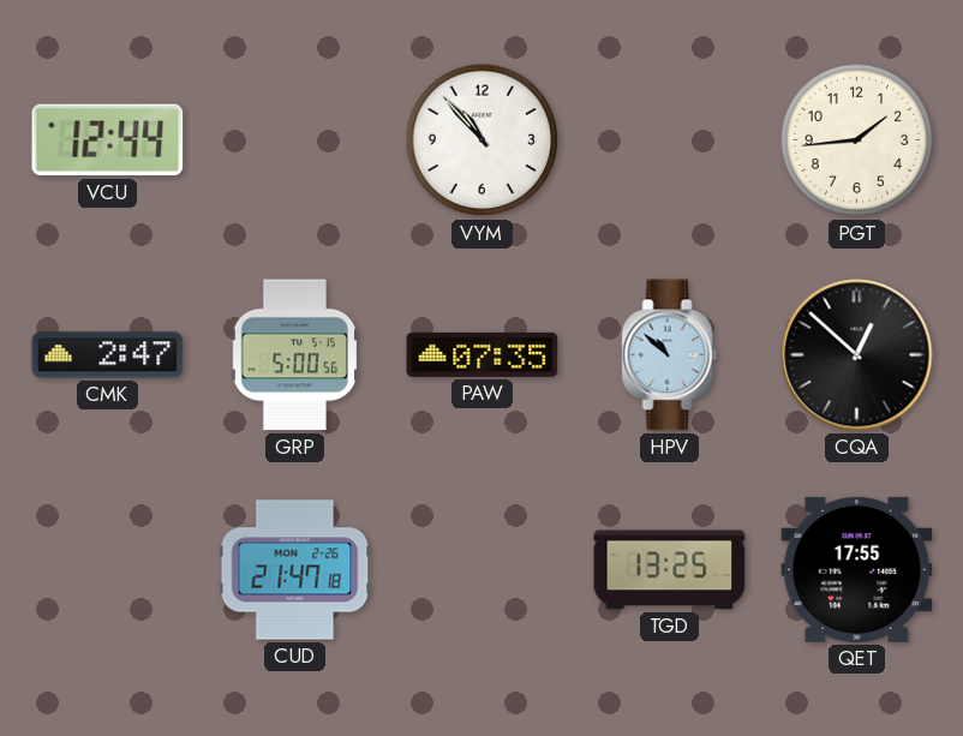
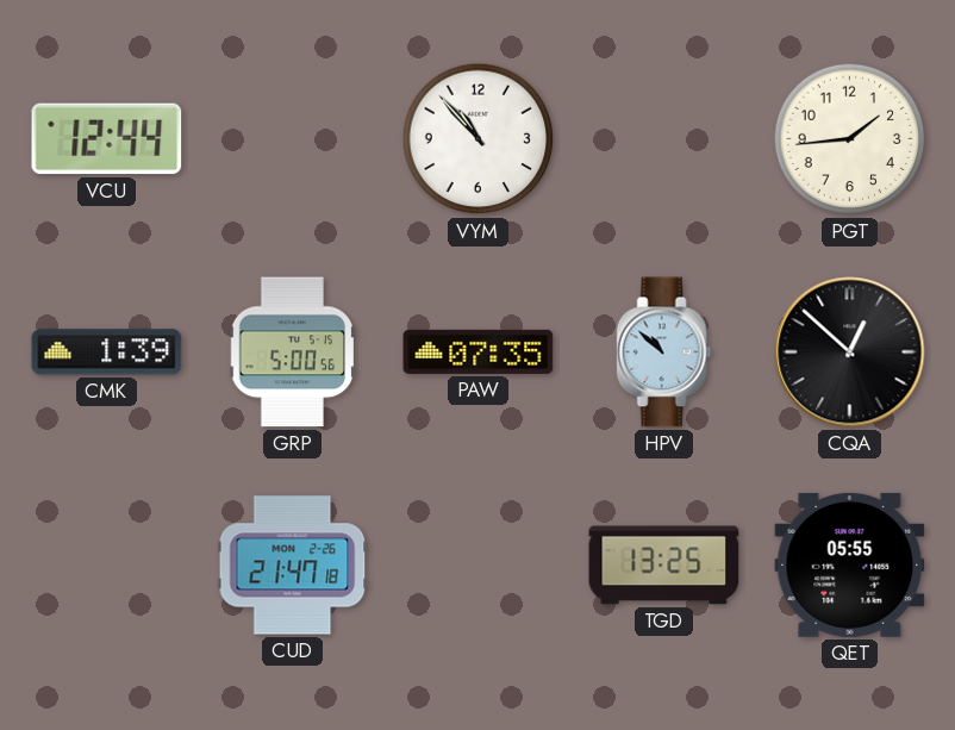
CMK: 2:47 -> 1:39 (107, 352)
QET: 17:55 -> 05:55 (850, 564)
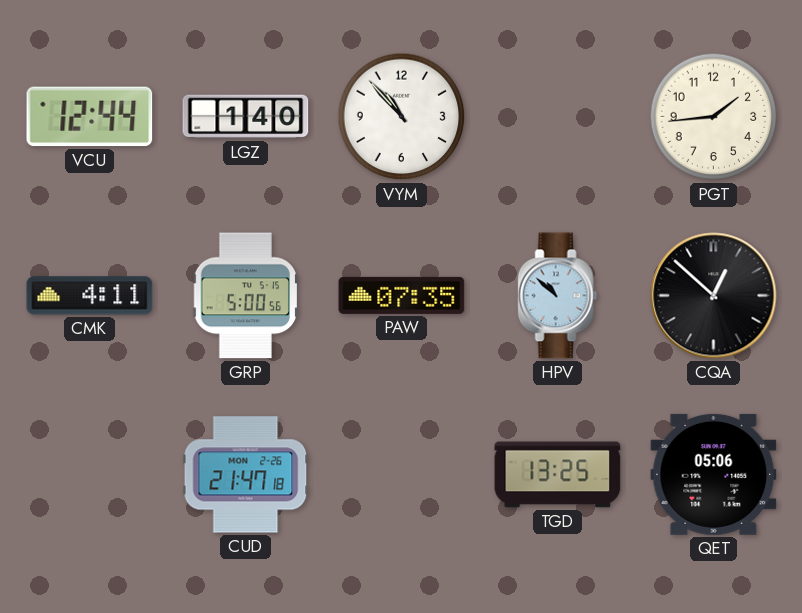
LGZ: none -> 1:40 (246, 117)
CMK: 1:39 -> 4:11 (90, 296)
QET: 05:55 -> 05:06 (714, 474)
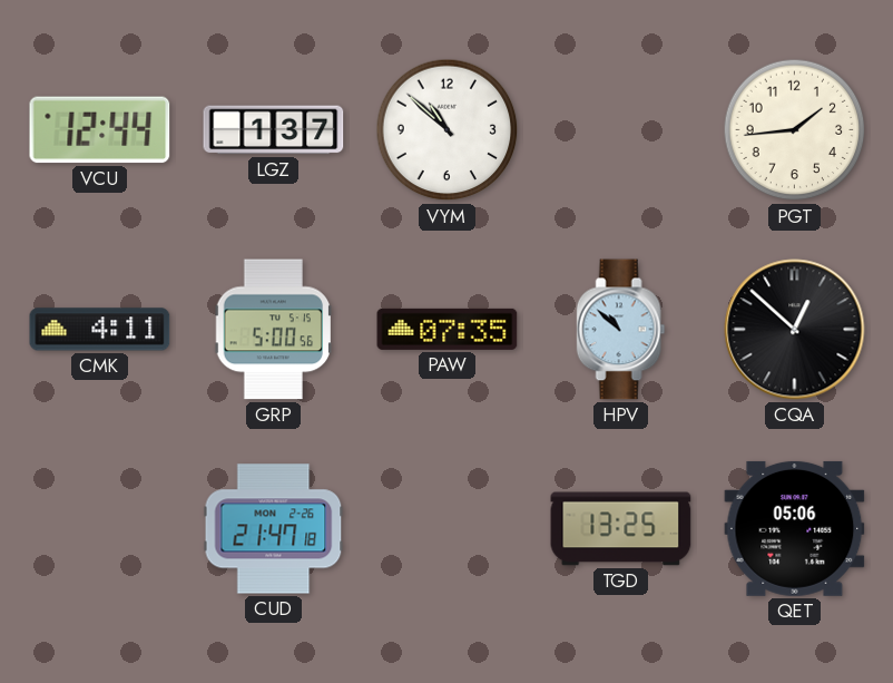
LGZ: 1:40 -> 1:37 (274, 130)
VYM: 10:53 -> 10:52 (448, 130)
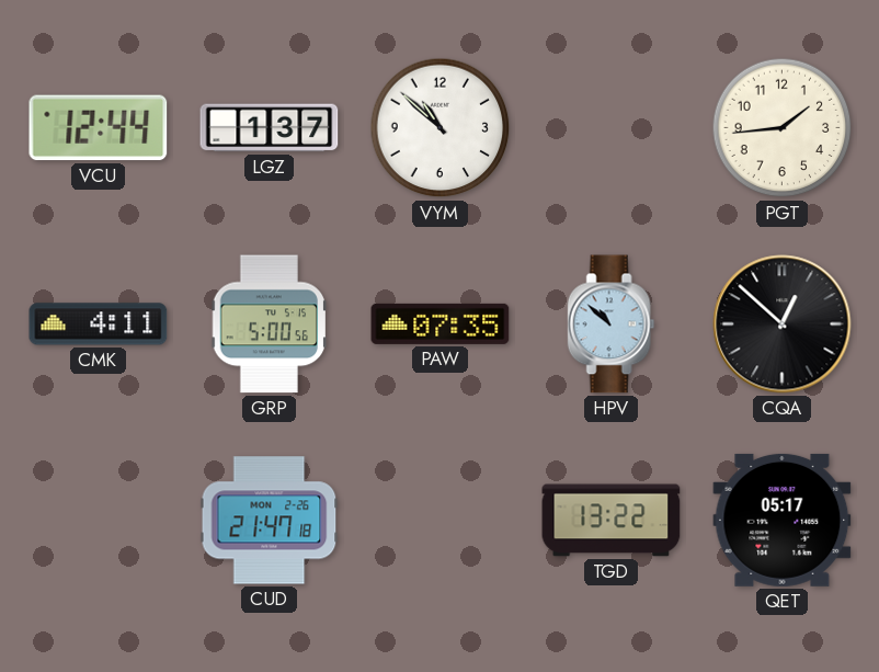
TGD: 13:25 -> 13:22 (612, 521)
QET: 05:06 -> 05:17 (783, 520)
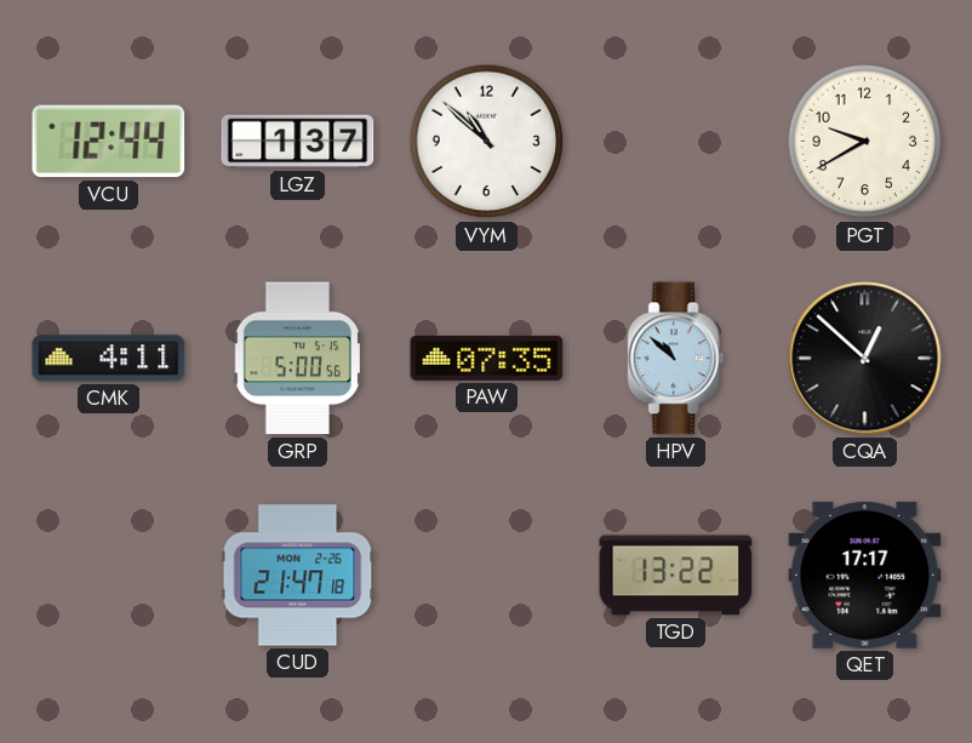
PGT: 1:44 -> 9:40 (865, 142)
QET: 05:17 -> 17:17 (865, 575)
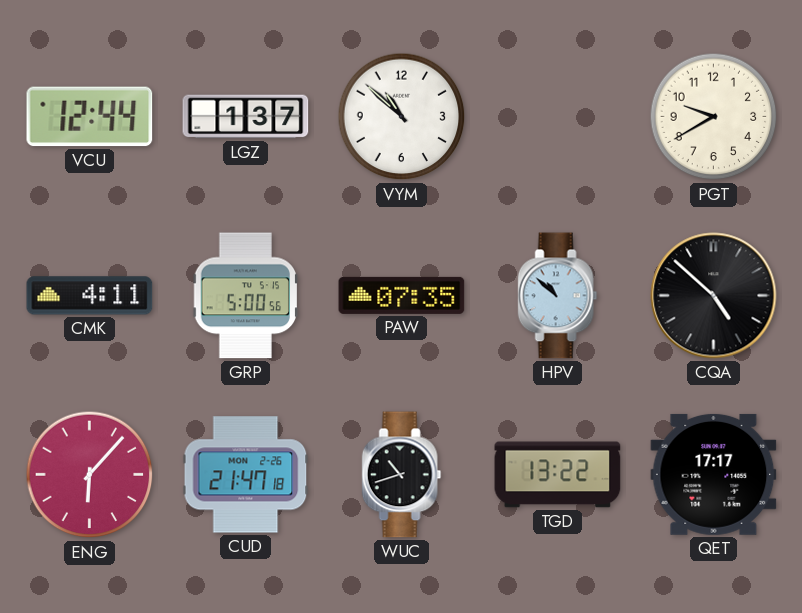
CQA: 12:52 -> 4:52 (714, 296)
ENG: none -> 6:07 (90, 475)
WUC: none -> 10:42 (402, 475)
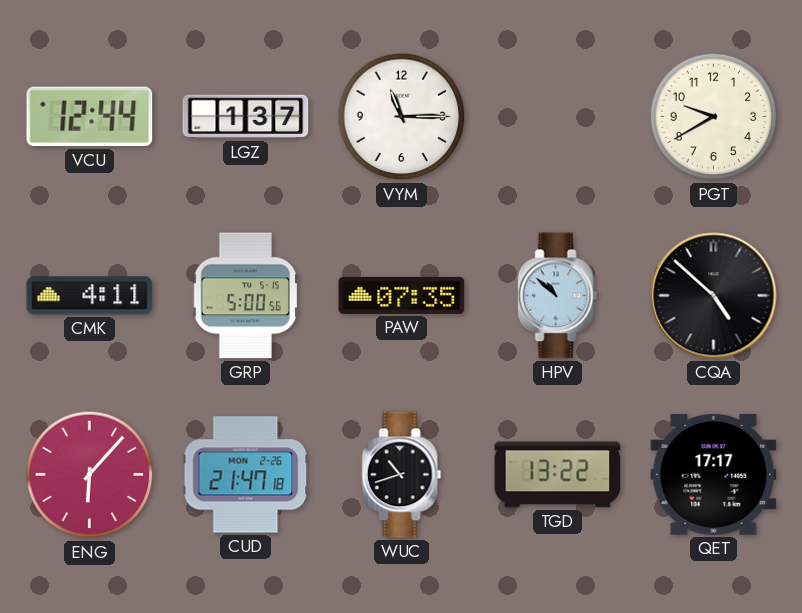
VYM: 10:52 -> 11:15 (402, 117)
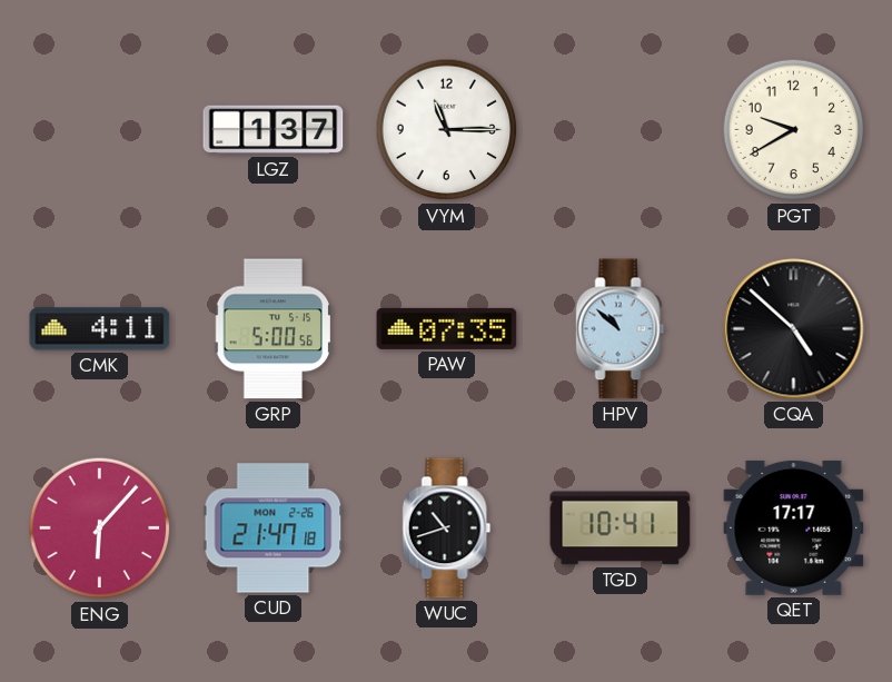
VCU: 12:44 -> none (90, 117)
TGD: 13:22 -> 10:41 (621, 528)
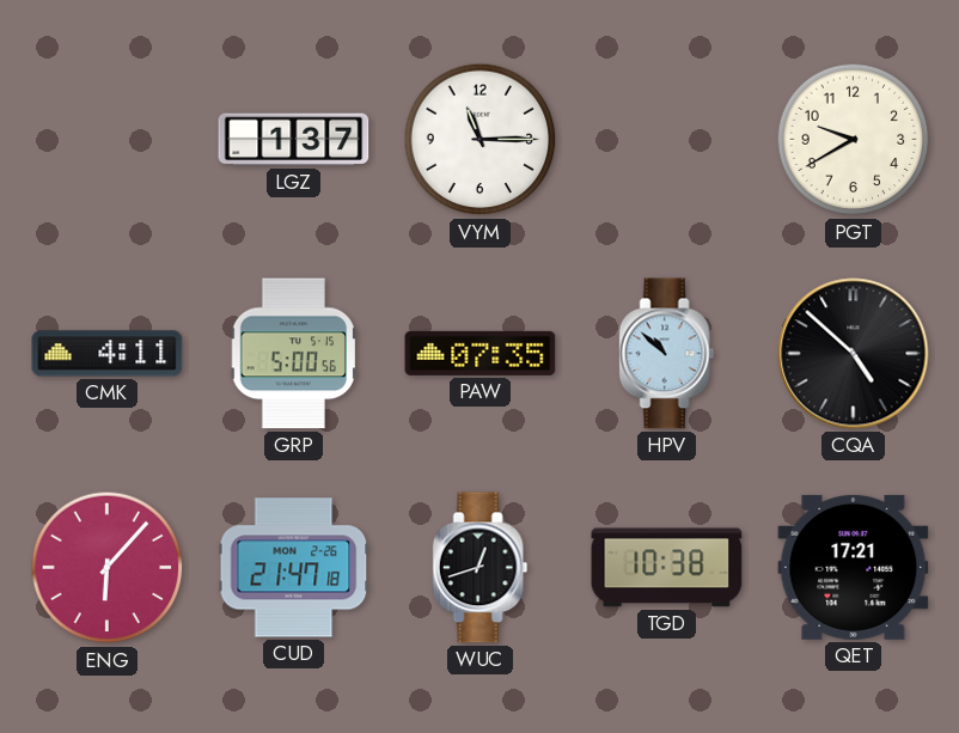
WUC: 10:42 -> 12:42 (481, 568)
TGD: 10:41 -> 10:38 (667, 568)
QET: 17:17 -> 17:21 (854, 567)
